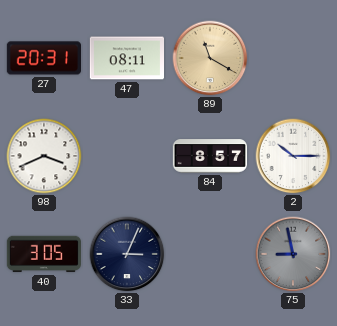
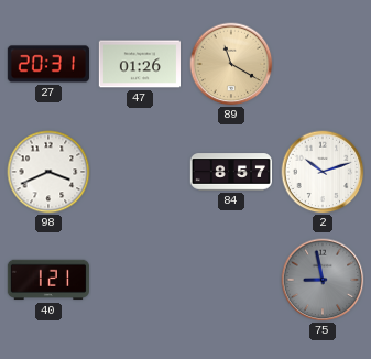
47: 08:11 -> 01:26 (139, 64)
2: 10:15 -> 10:12 (323, 172)
40: 3:05 -> 1:21 (47, 280)
33: 3:04 -> none (127, 254)
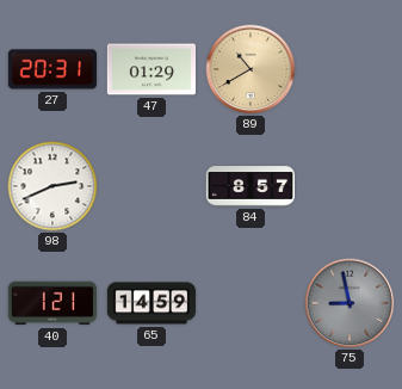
47: 01:26 -> 01:29 (150, 69)
89: 11:20 -> 10:40 (251, 69)
98: 3:41 -> 2:41 (52, 186)
2: 10:12 -> none (323, 172)
65: none -> 14:59 (151, 303)
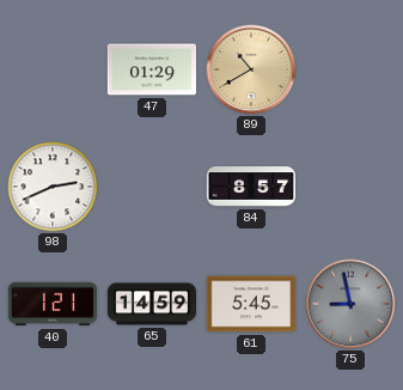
27: 20:31 -> none (51, 69)
61: none -> 5:45 (250, 304)
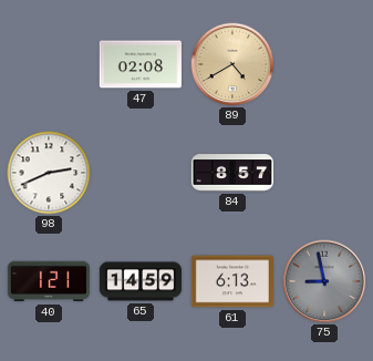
47: 01:29 -> 02:08 (139, 64)
89: 10:40 -> 4:40 (232, 64)
61: 5:45 -> 6:13 (231, 281)
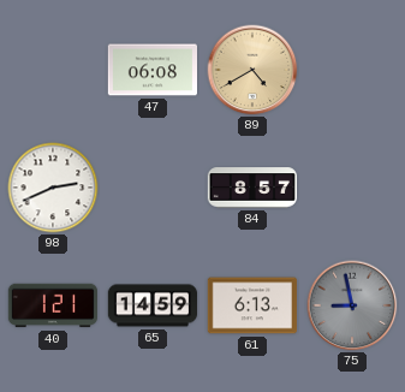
47: 02:08 -> 06:08 (151, 70)
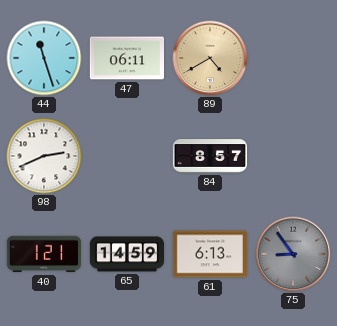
44: none -> 11:27 (44, 58)
47: 06:08 -> 06:11 (126, 58)
75: 8:58 -> 8:54 (293, 254)
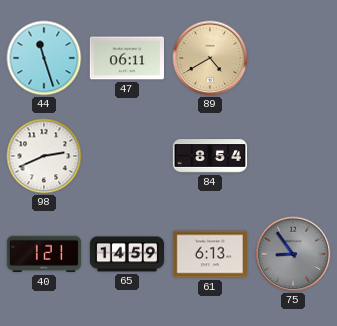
84: 8:57 -> 8:54 (209, 156)
